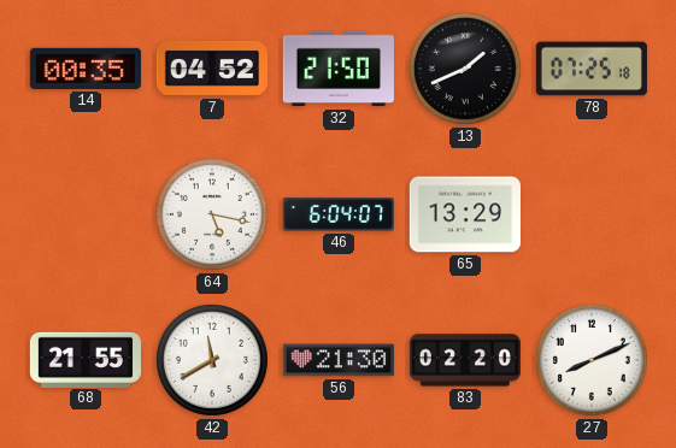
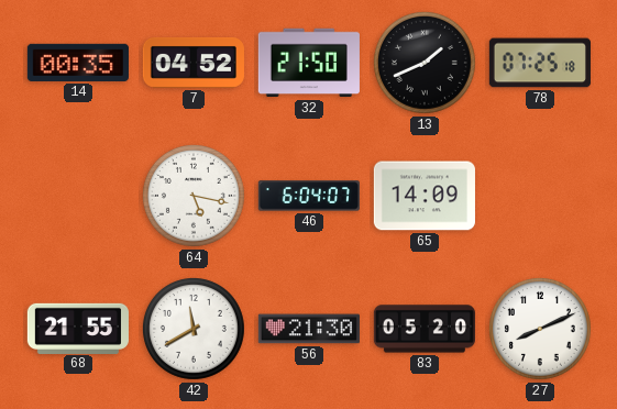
65: 13:29 -> 14:09 (425, 196)
83: 02:20 -> 05:20 (425, 329)
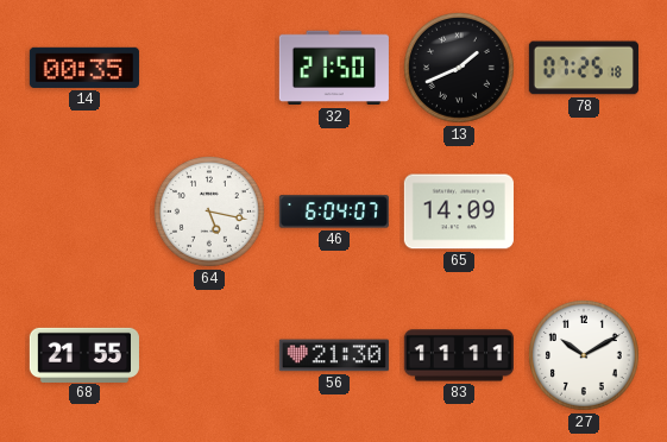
7: 04:52 -> none (194, 63)
42: 11:40 -> none (194, 329)
83: 05:20 -> 11:11 (459, 355)
27: 8:11 -> 10:10 (584, 355)
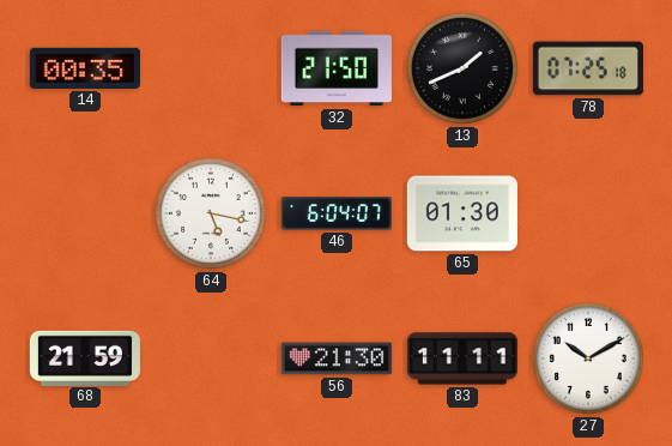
65: 14:09 -> 01:30 (462, 213)
68: 21:55 -> 21:59 (85, 357)
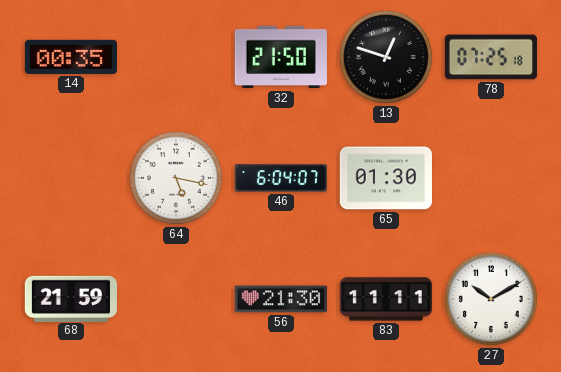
13: 1:41 -> 12:48 (386, 57)
